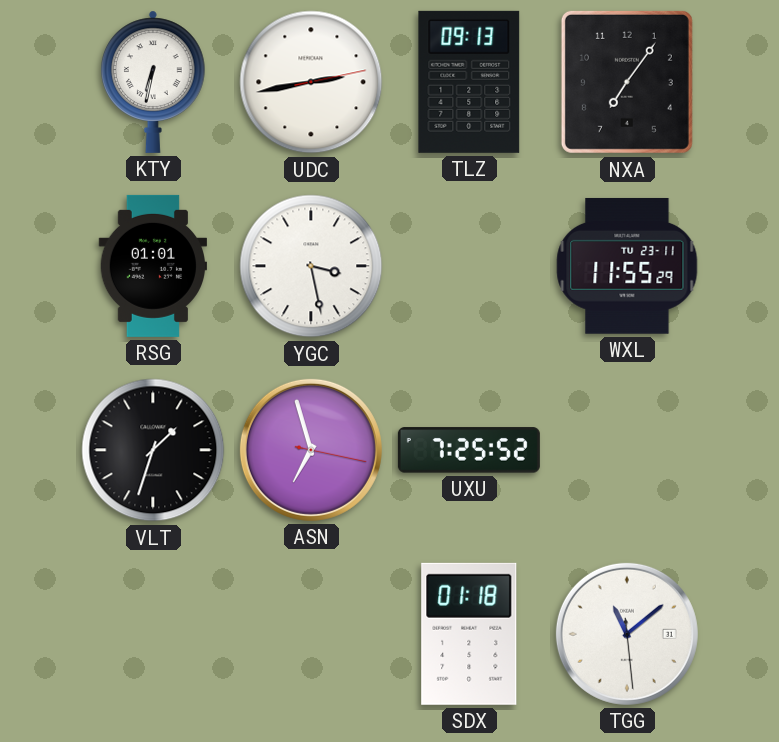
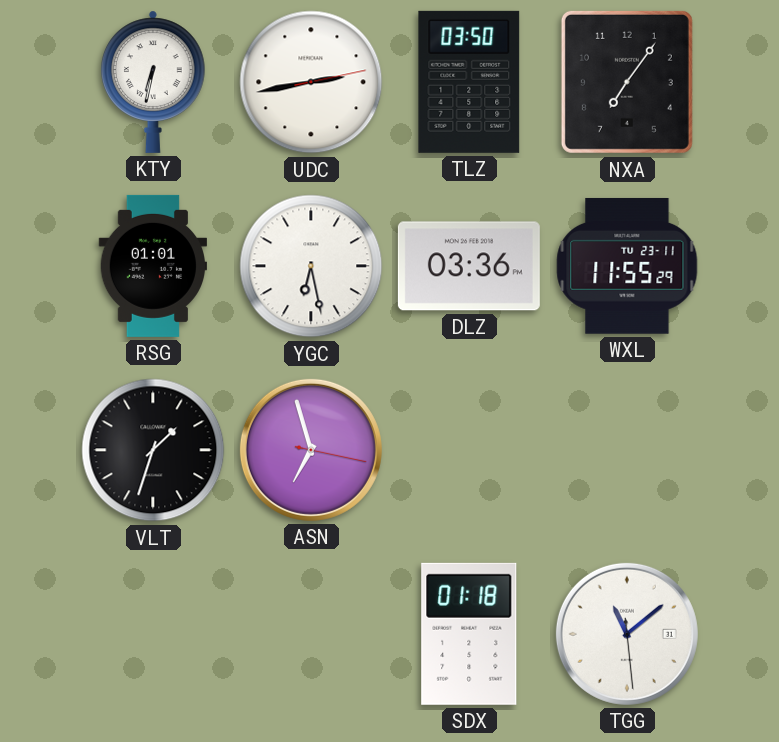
TLZ: 09:13 -> 03:50 (469, 82)
YGC: 3:28 -> 6:28 (311, 266)
DLZ: none -> 03:36 (469, 266)
UXU: 7:25 -> none (469, 450)
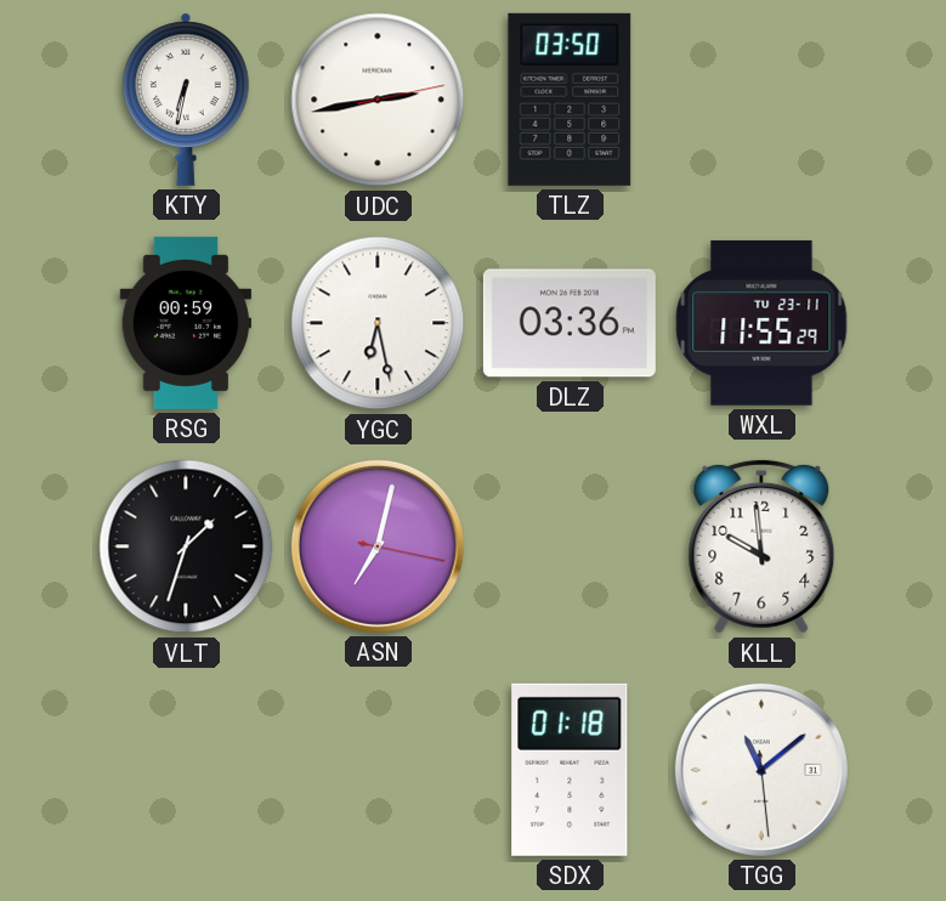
NXA: 7:06 -> none (627, 82)
RSG: 01:01 -> 00:59 (186, 323)
ASN: 6:57 -> 7:02 (378, 546)
KLL: none -> 9:59 (761, 546)
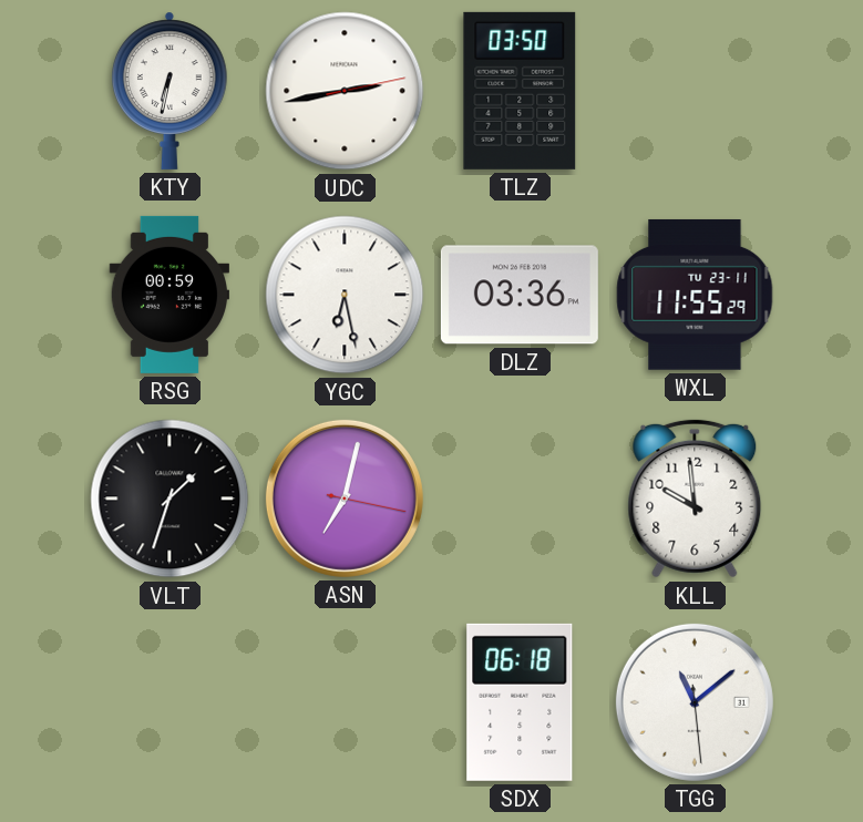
SDX: 01:18 -> 06:18 (520, 702)
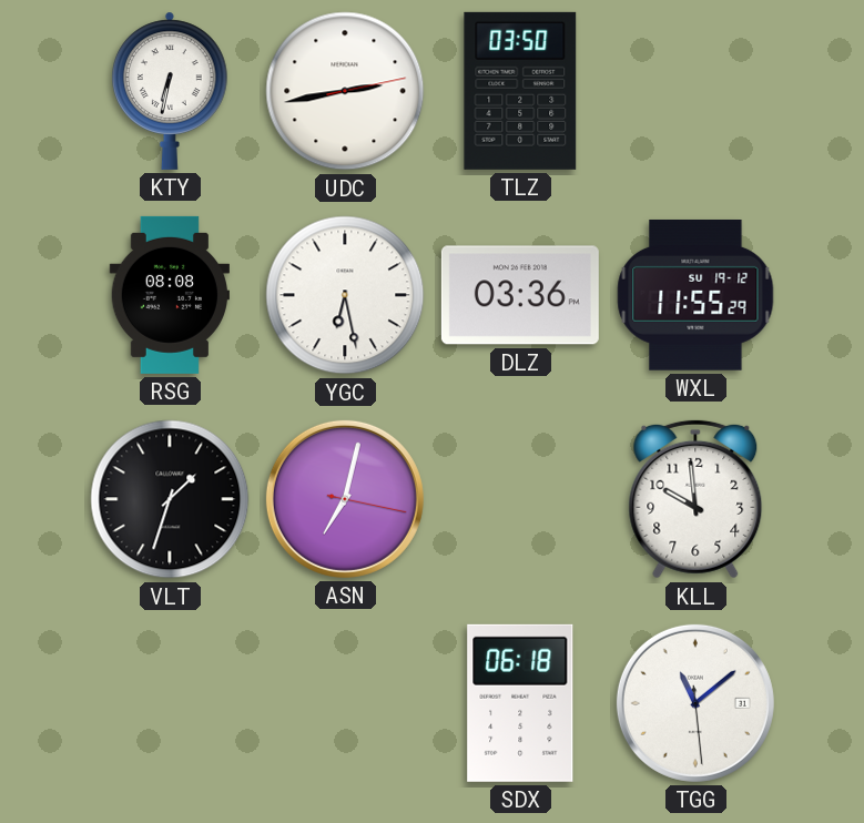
RSG: 00:59 -> 08:08 (170, 295)
WXL date: TU 23-11 -> SU 19-12 (695, 295)
